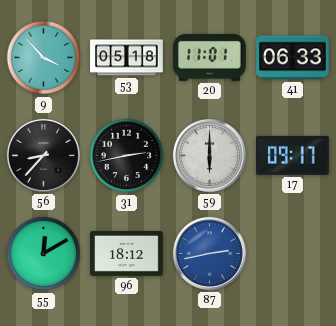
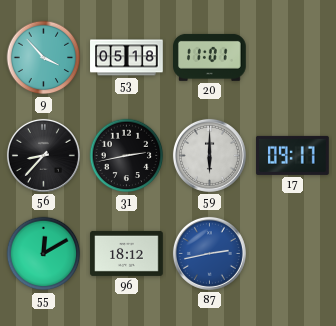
41: 06:33 -> none (293, 58)
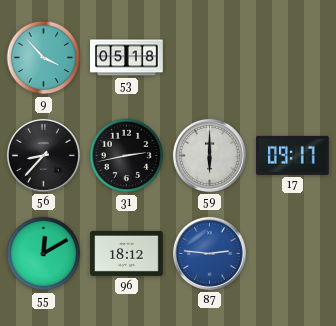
20: 11:01 -> none (210, 57)
87: 2:43 -> 2:46 (209, 253)
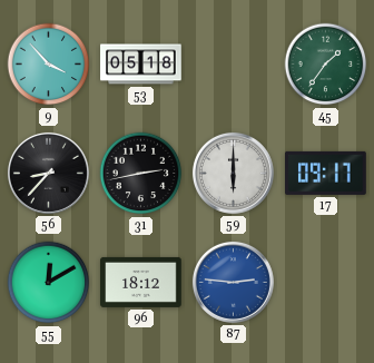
45: none -> 1:36 (326, 65)
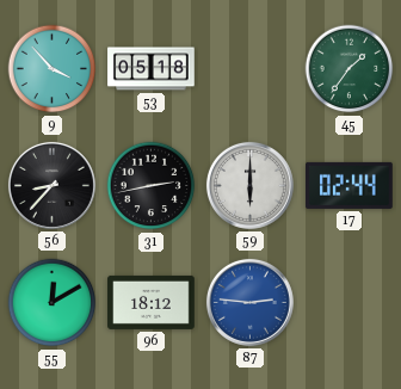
17: 09:17 -> 02:44 (350, 185)
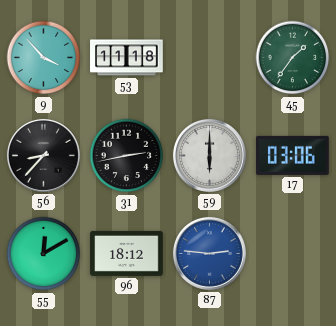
53: 05:18 -> 11:18 (127, 58)
17: 02:44 -> 03:06 (293, 155)
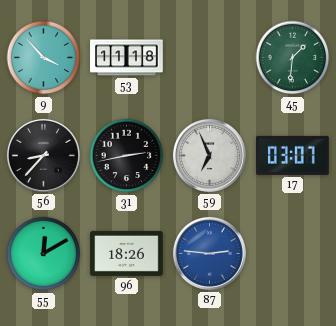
45: 1:36 -> 1:31 (293, 58)
59: 6:00 -> 6:56 (209, 155)
17: 03:06 -> 03:07 (293, 155)
96: 18:12 -> 18:26 (127, 253)
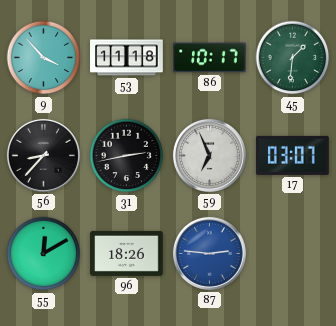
86: none -> 10:17 (210, 58)
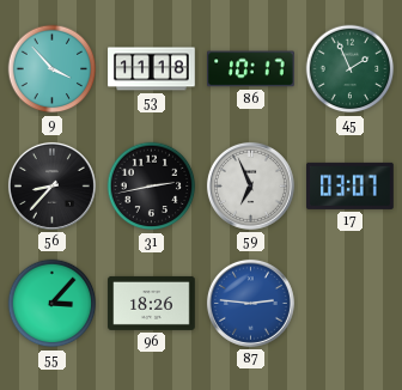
45: 1:31 -> 1:56 (351, 69)
55: 12:10 -> 3:07 (53, 304)
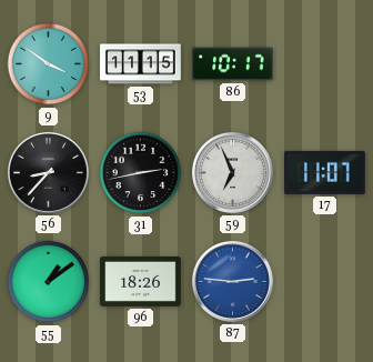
9: 3:53 -> 3:51 (49, 64)
53: 11:18 -> 11:15 (141, 64)
45: 1:56 -> none (351, 69)
17: 03:07 -> 11:07 (325, 172)
55: 3:07 -> 1:09 (49, 282)
